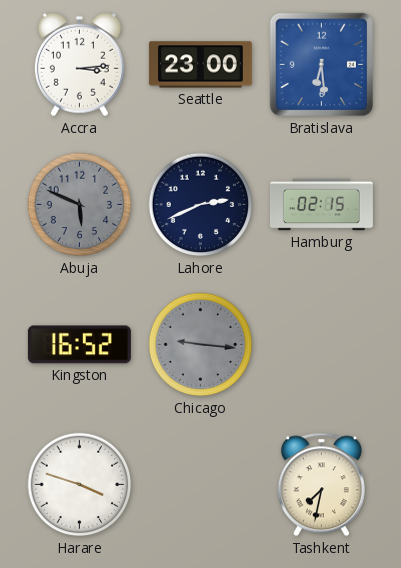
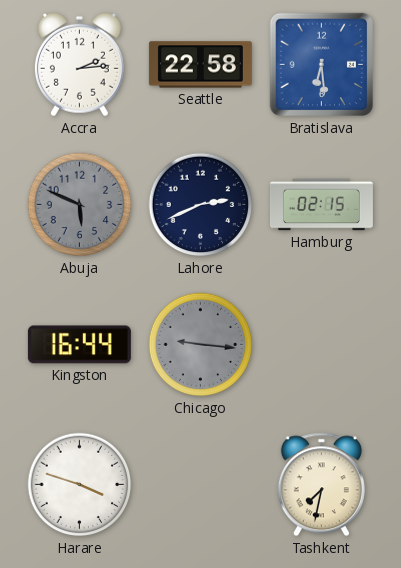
Accra: 3:14 -> 2:14 (79, 65)
Seattle: 23:00 -> 22:58 (200, 65)
Kingston: 16:52 -> 16:44 (79, 345)
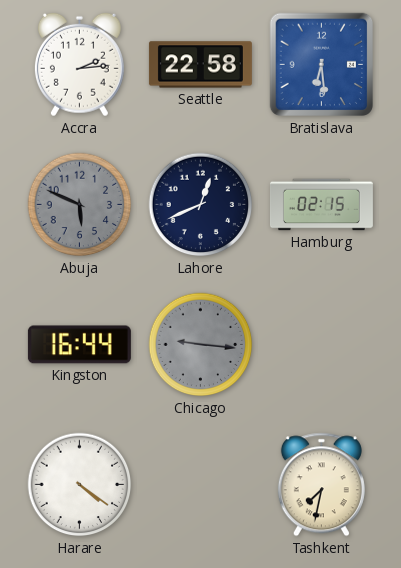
Lahore: 2:41 -> 12:41 (201, 205)
Harare: 3:48 -> 4:21 (80, 485)
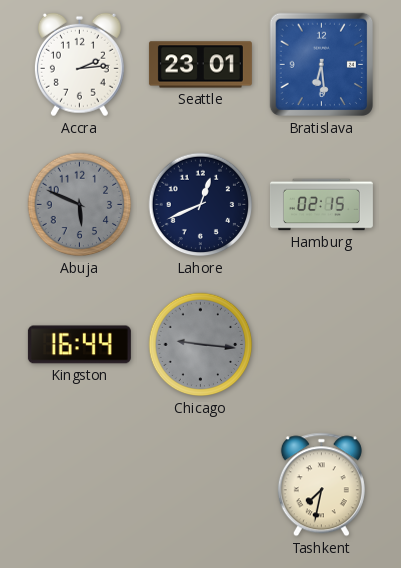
Seattle: 22:58 -> 23:01 (200, 65)
Harare: 4:21 -> none (80, 485)
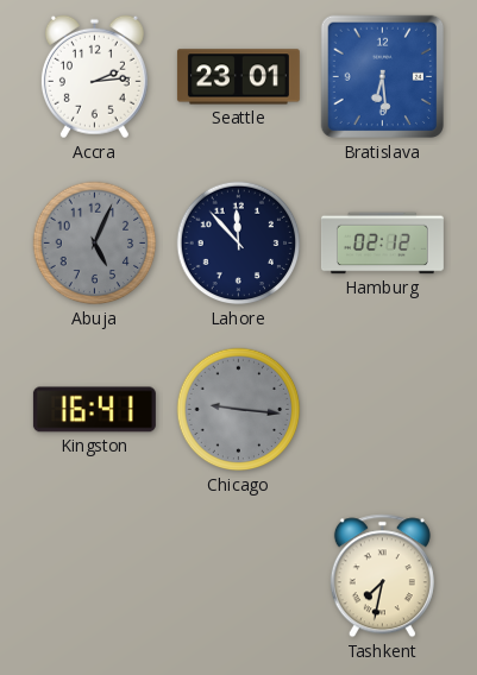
Abuja: 5:49 -> 5:04 (95, 244)
Lahore: 12:41 -> 11:53 (239, 244)
Hamburg: 02:15 -> 02:12 (382, 244)
Kingston: 16:44 -> 16:41 (94, 410)
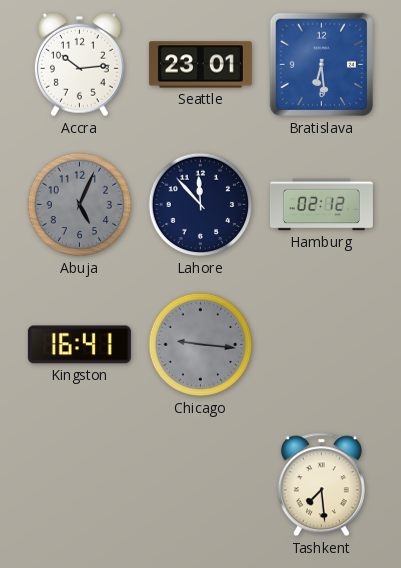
Accra: 2:14 -> 10:14 (79, 65)
Tashkent: 7:32 -> 7:29 (321, 485)
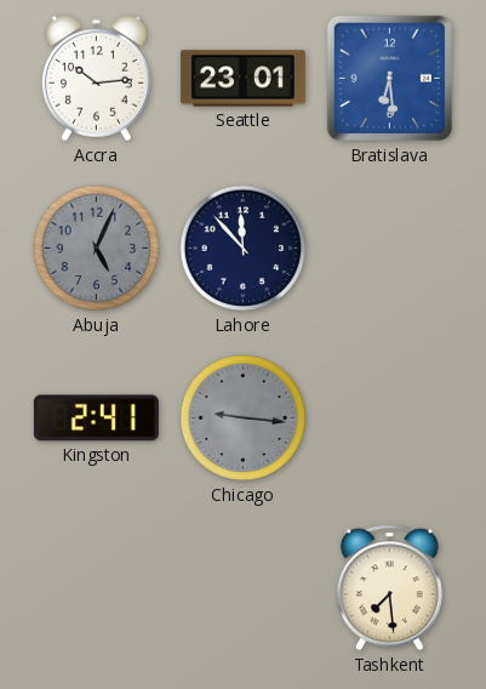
Hamburg: 02:12 -> none (321, 205)
Kingston: 16:41 -> 2:41 (96, 418)
